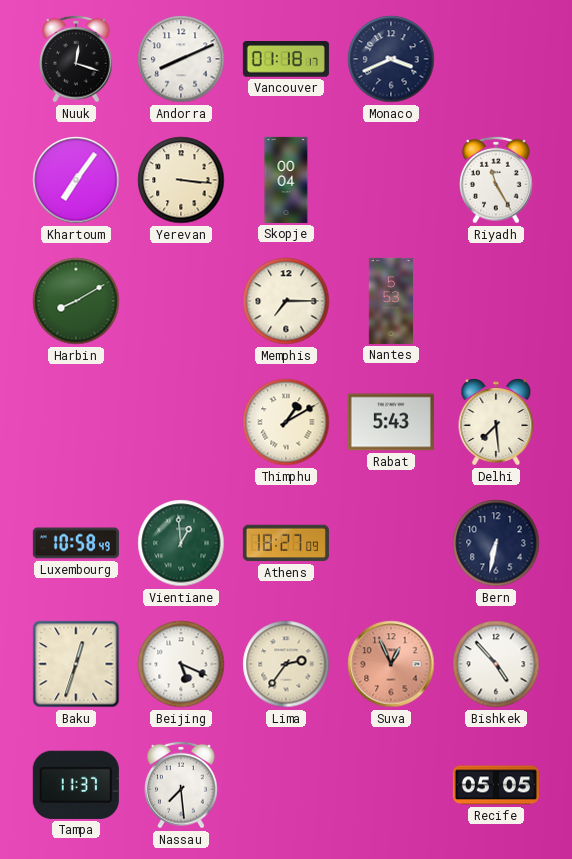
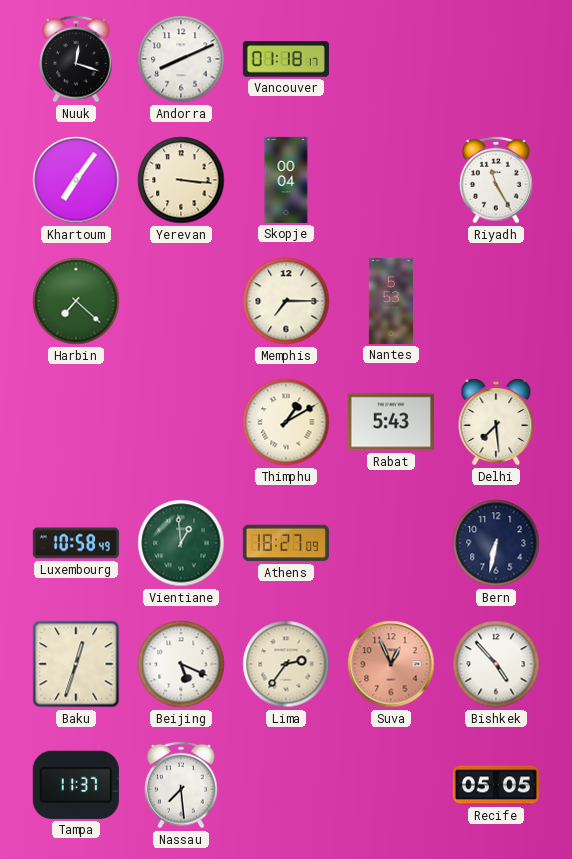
Monaco: 3:41 -> none (391, 59)
Harbin: 8:10 -> 7:22 (76, 301)
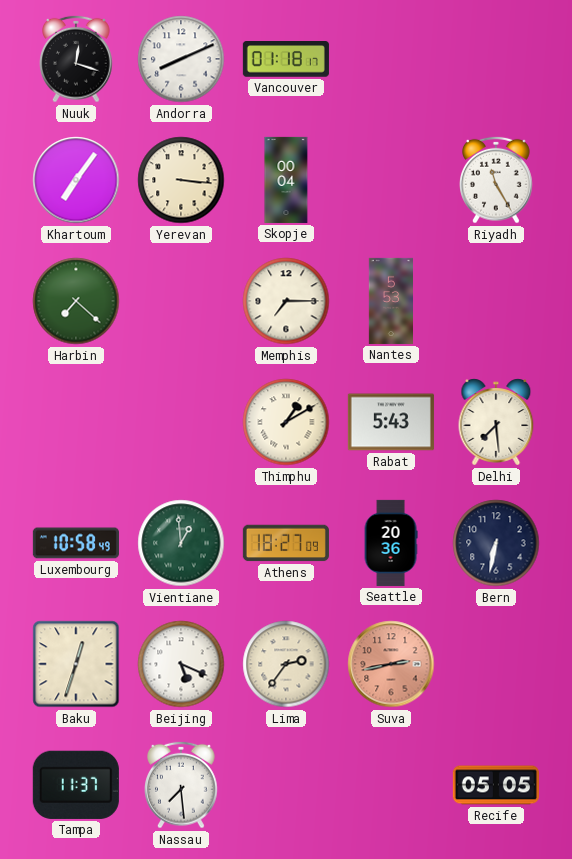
Seattle: none -> 20:36 (391, 543)
Suva: 12:56 -> 2:43 (391, 664)
Bishkek: 4:53 -> none (496, 664)
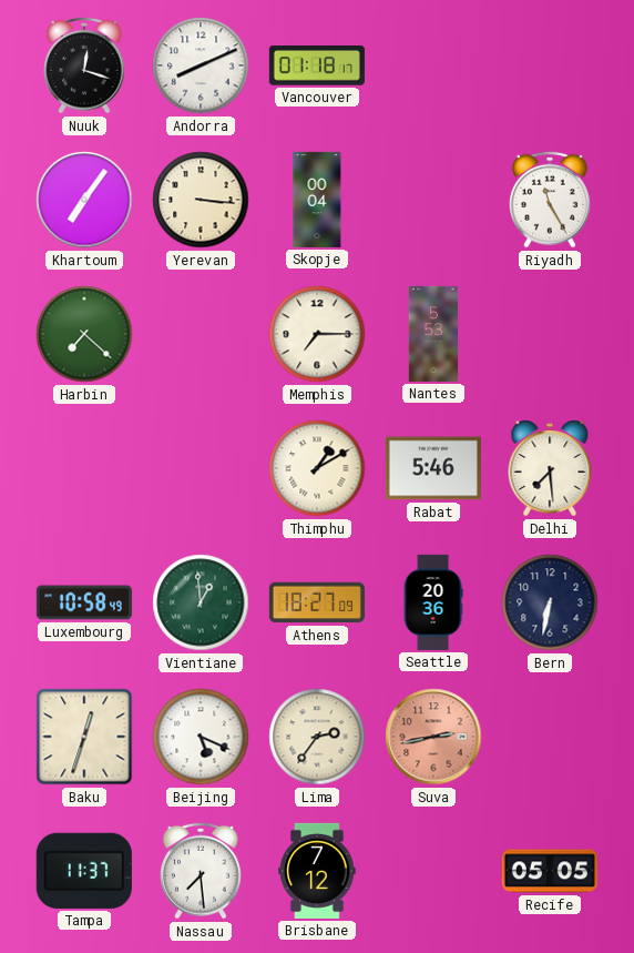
Rabat: 5:43 -> 5:46 (433, 468)
Brisbane: none -> 7:12 (317, 871)
